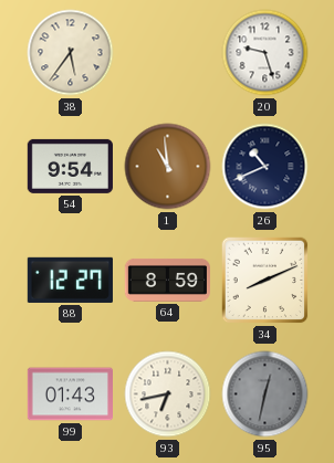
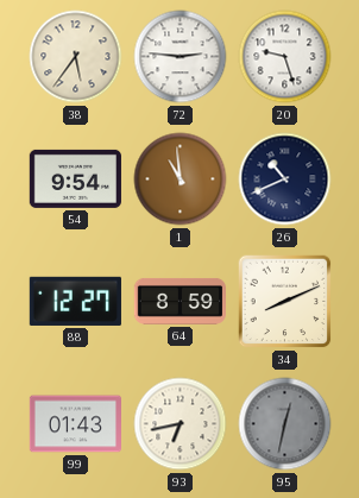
72: none -> 2:46 (181, 57)
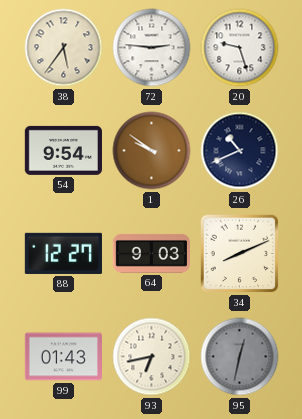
1: 10:59 -> 9:51 (152, 151)
64: 8:59 -> 9:03 (151, 253)
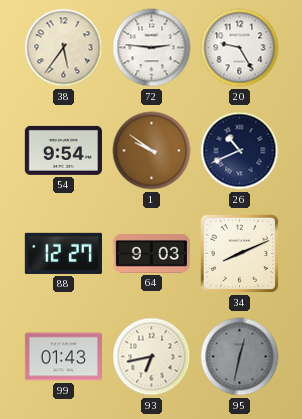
20: 9:27 -> 9:25 (240, 48)
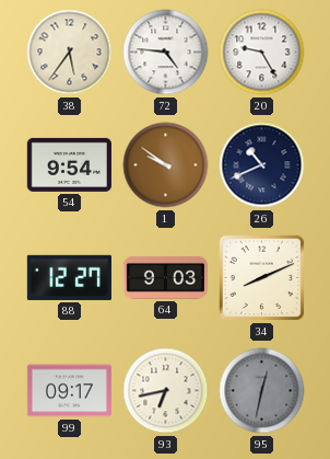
72: 2:46 -> 4:46 (166, 53)
99: 01:43 -> 09:17 (69, 391)
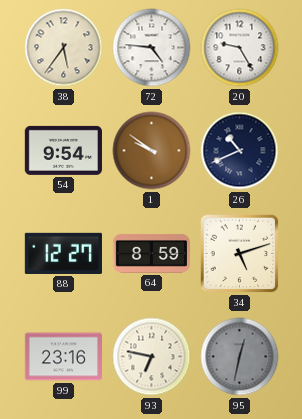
64: 9:03 -> 8:59 (151, 253)
34: 8:11 -> 5:12 (240, 254)
99: 09:17 -> 23:16 (63, 357)
93: 6:43 -> 6:47 (152, 357)
